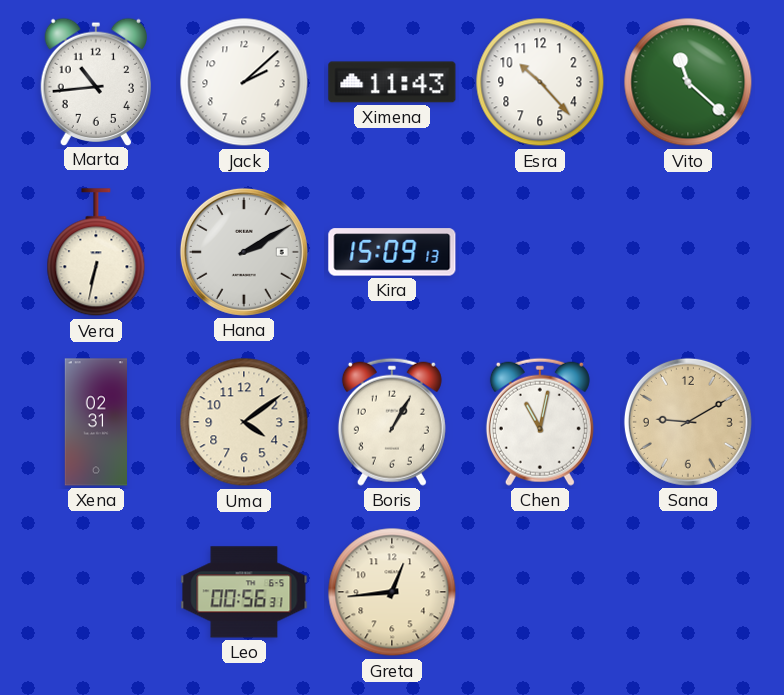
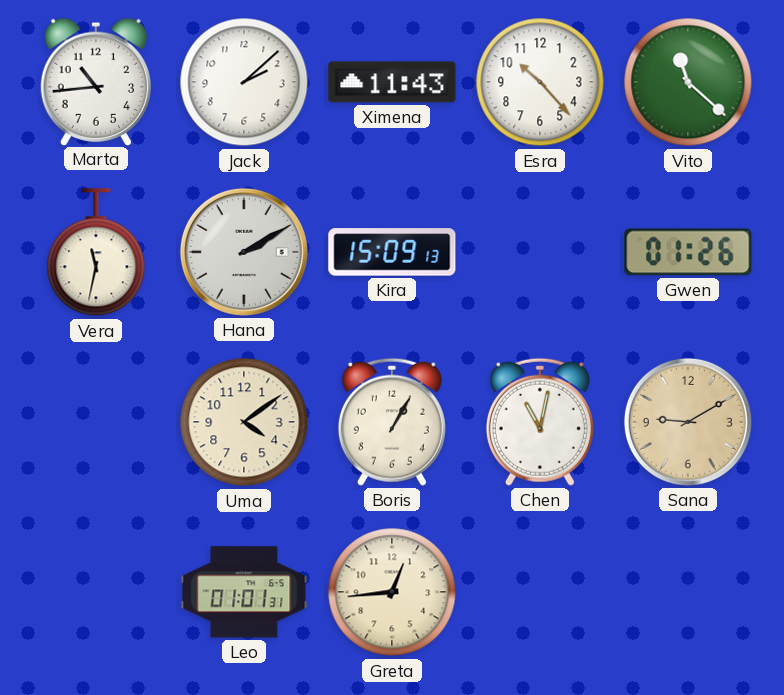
Vera: 6:32 -> 11:32 (96, 253)
Gwen: none -> 01:26 (688, 252)
Xena: 02:31 -> none (95, 422)
Leo: 00:56 -> 01:01 (244, 592)
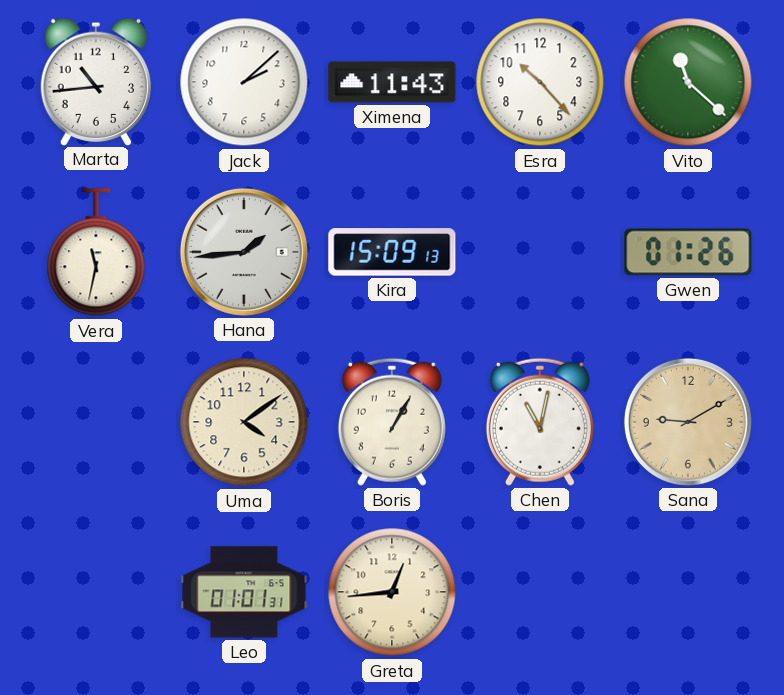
Hana: 2:10 -> 1:44 (244, 252)
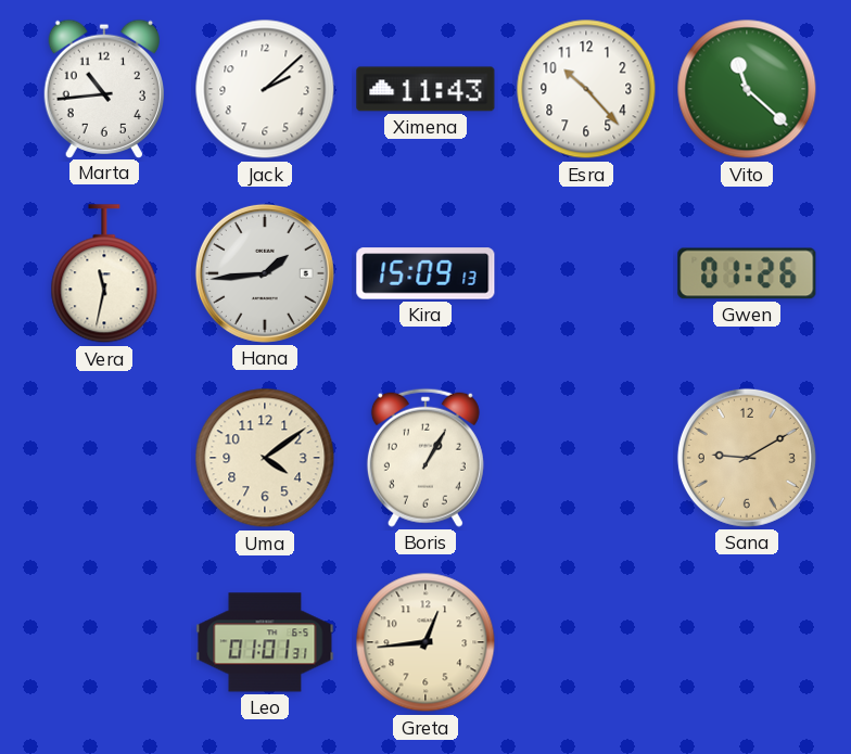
Chen: 11:02 -> none (540, 422)
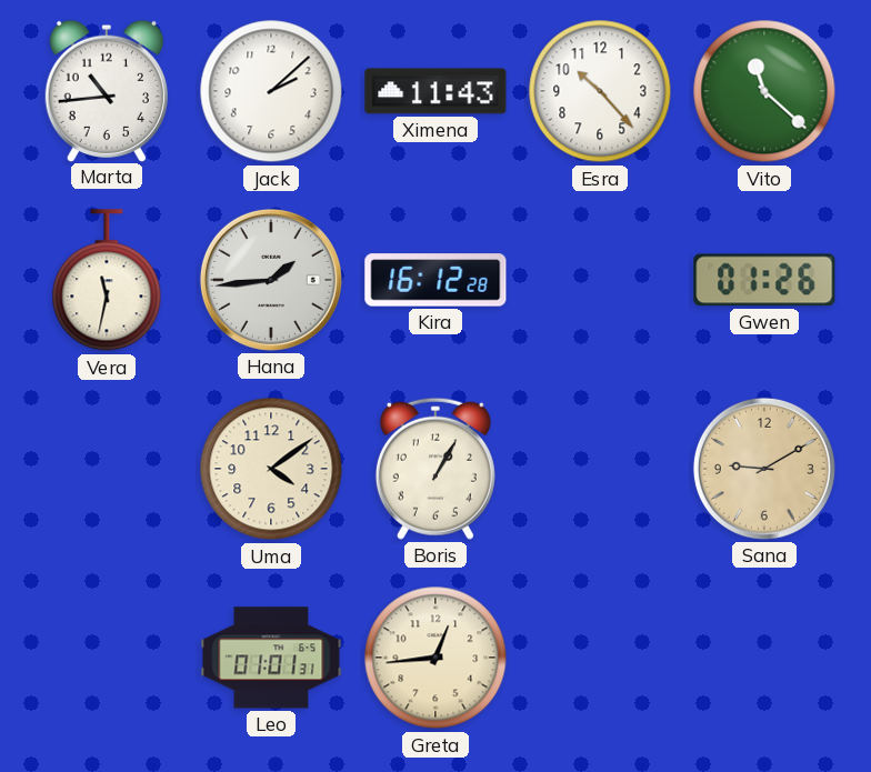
Kira: 15:09 -> 16:12 (436, 280)
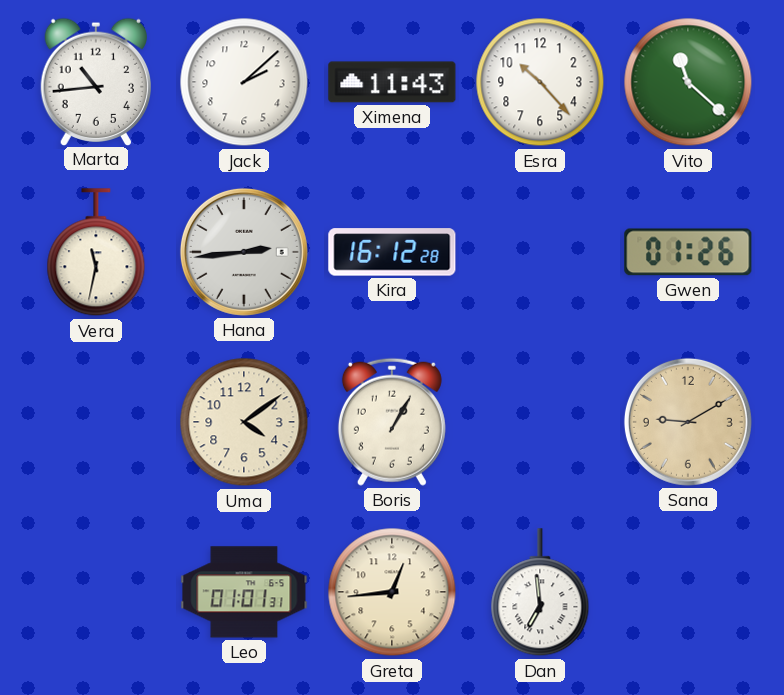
Hana: 1:44 -> 2:44 (244, 252)
Dan: none -> 6:59 (540, 593)
